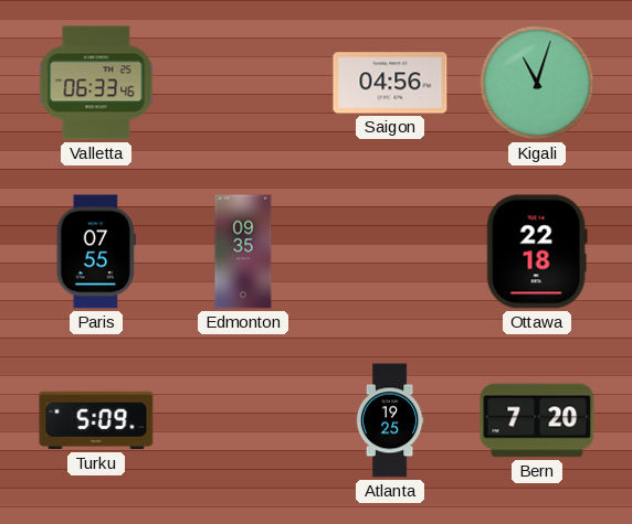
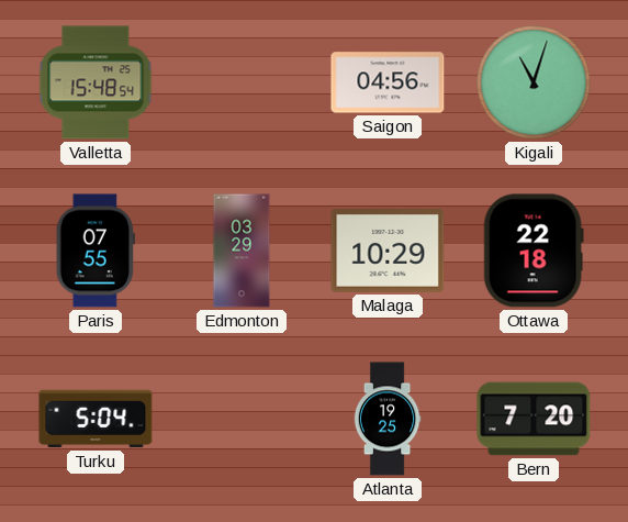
Valletta: 06:33 -> 15:48 (96, 82)
Edmonton: 09:35 -> 03:29 (242, 251)
Malaga: none -> 10:29 (388, 252)
Turku: 5:09 -> 5:04 (96, 419)
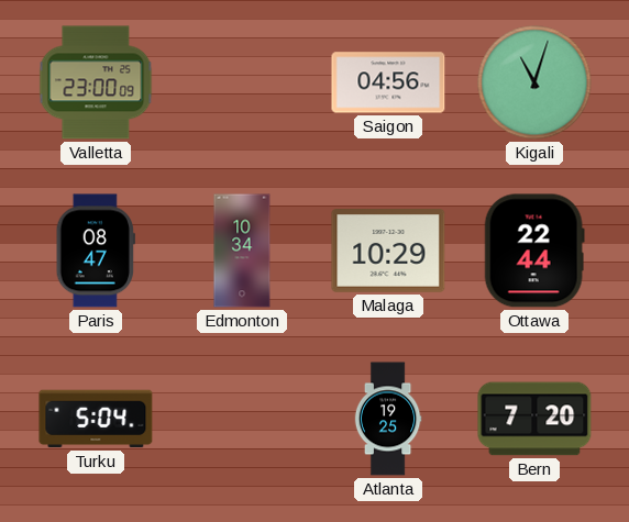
Valletta: 15:48 -> 23:00 (96, 82)
Paris: 07:55 -> 08:47 (96, 251)
Edmonton: 03:29 -> 10:34 (242, 251)
Ottawa: 22:18 -> 22:44 (534, 251)
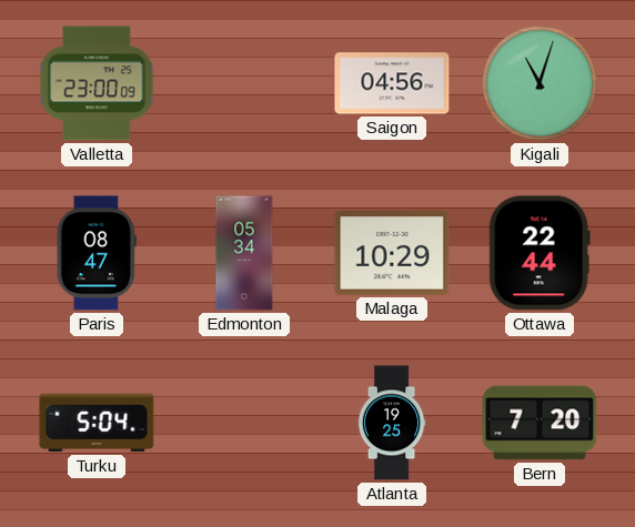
Edmonton: 10:34 -> 05:34 (244, 253)
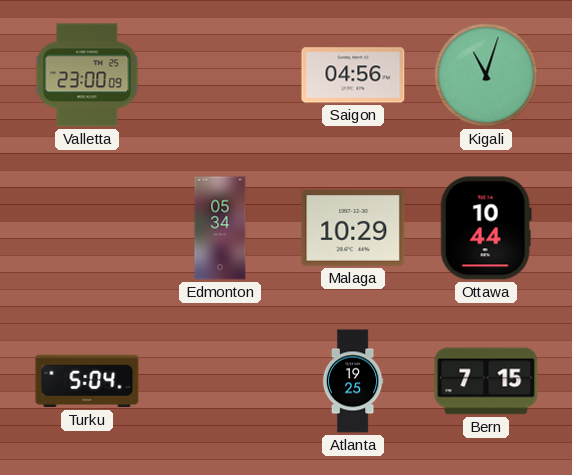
Paris: 08:47 -> none (97, 253)
Ottawa: 22:44 -> 10:44 (486, 228)
Bern: 7:20 -> 7:15 (486, 381)
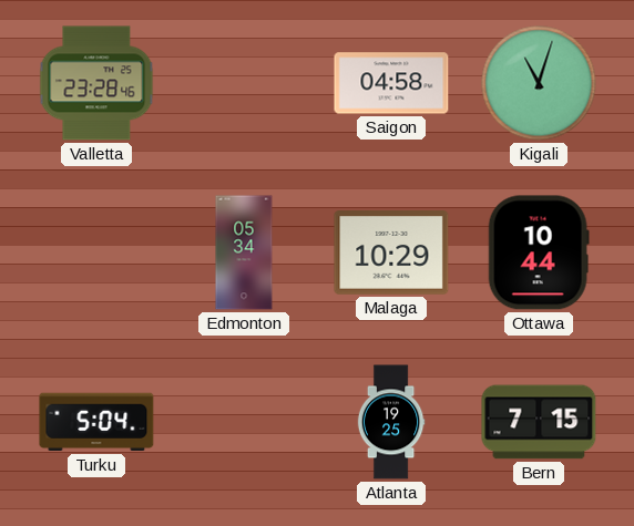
Valletta: 23:00 -> 23:28 (96, 83)
Saigon: 04:56 -> 04:58 (391, 83)
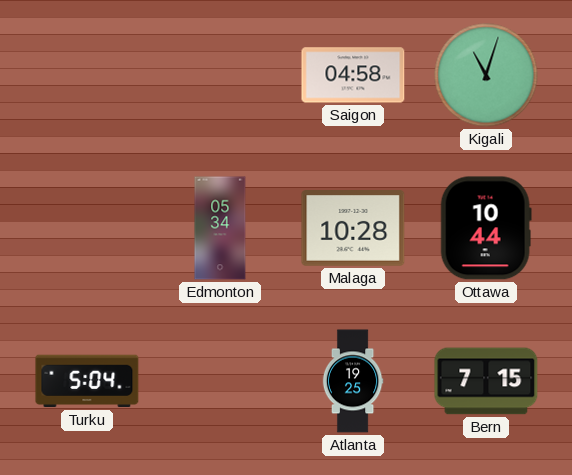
Valletta: 23:28 -> none (96, 83)
Malaga: 10:29 -> 10:28 (353, 229)
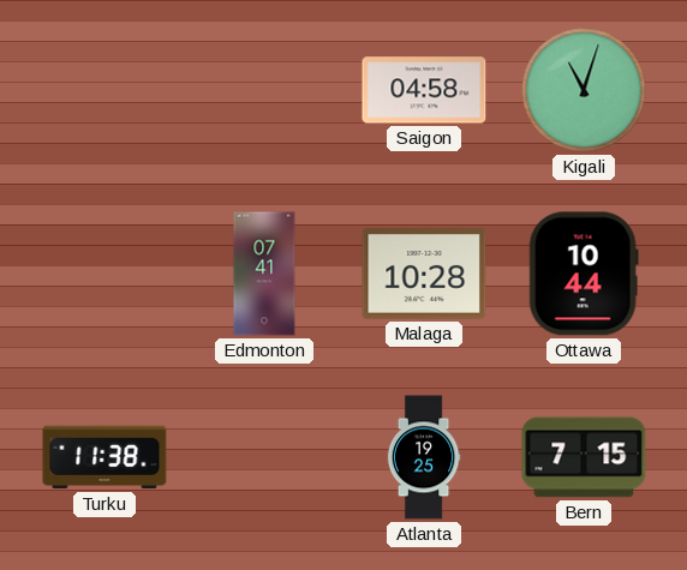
Edmonton: 05:34 -> 07:41 (264, 274)
Turku: 5:04 -> 11:38 (104, 457)
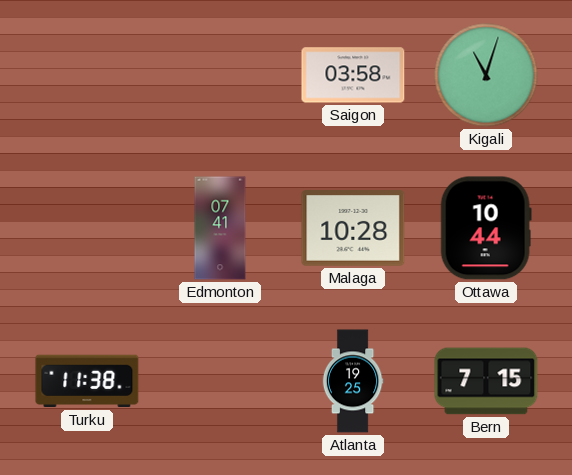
Saigon: 04:58 -> 03:58 (353, 75)
